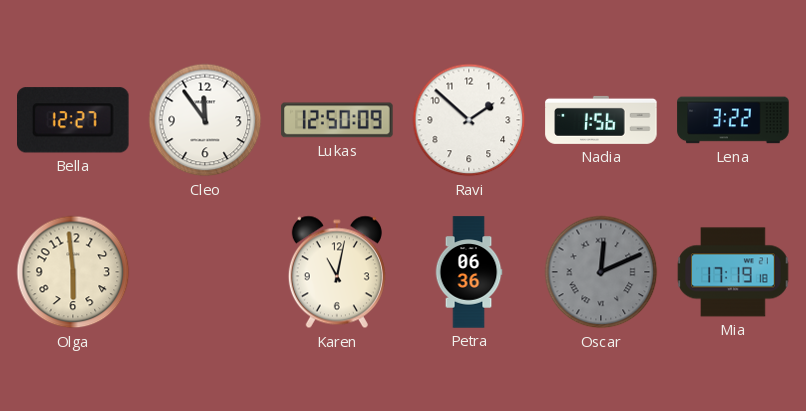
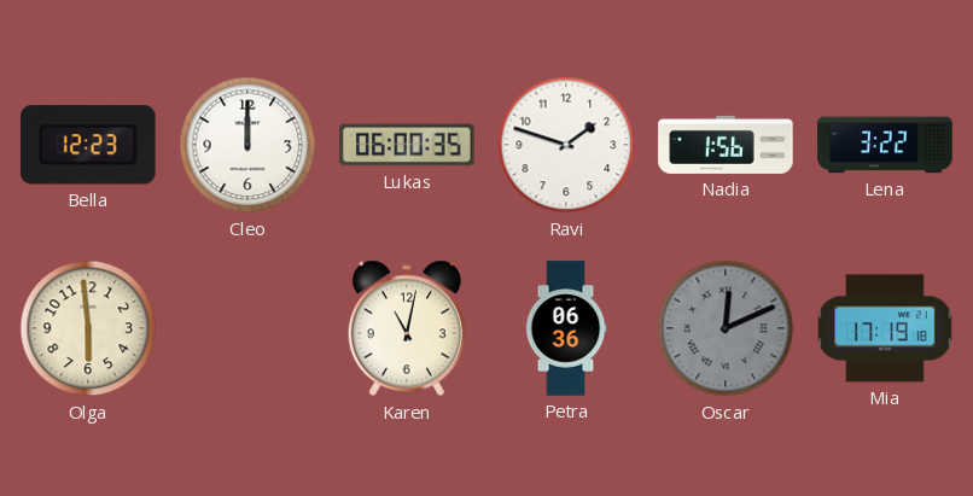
Bella: 12:27 -> 12:23 (89, 145)
Cleo: 11:54 -> 12:00 (247, 145)
Lukas: 12:50 -> 06:00 (407, 145)
Ravi: 1:52 -> 1:48 (566, 145)
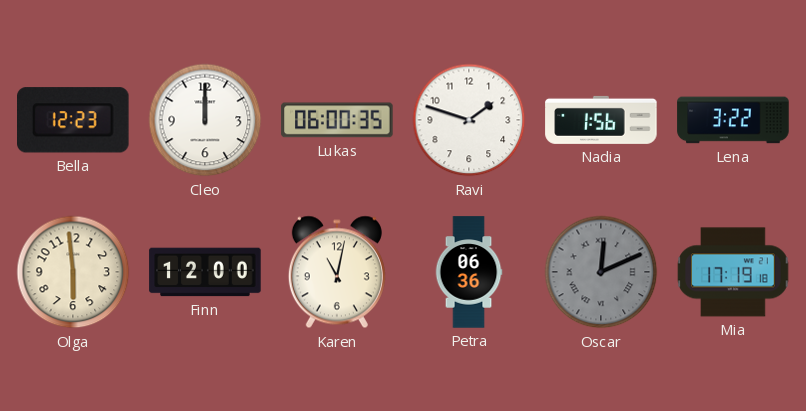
Finn: none -> 12:00 (205, 272)
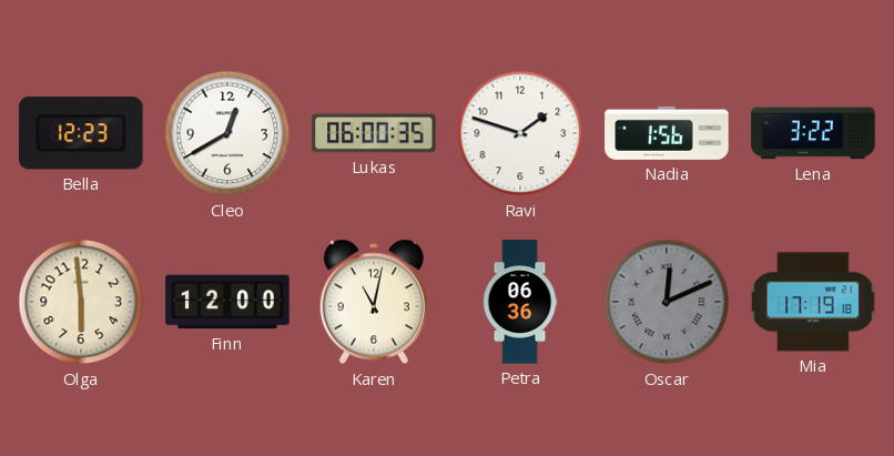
Cleo: 12:00 -> 12:40 (227, 133)
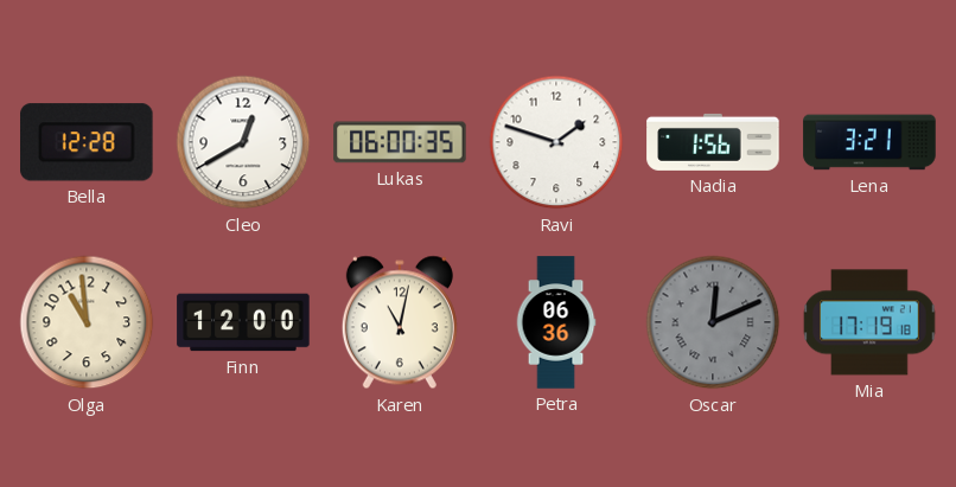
Bella: 12:23 -> 12:28 (88, 142)
Lena: 3:22 -> 3:21 (869, 142)
Olga: 5:59 -> 10:59 (87, 322)
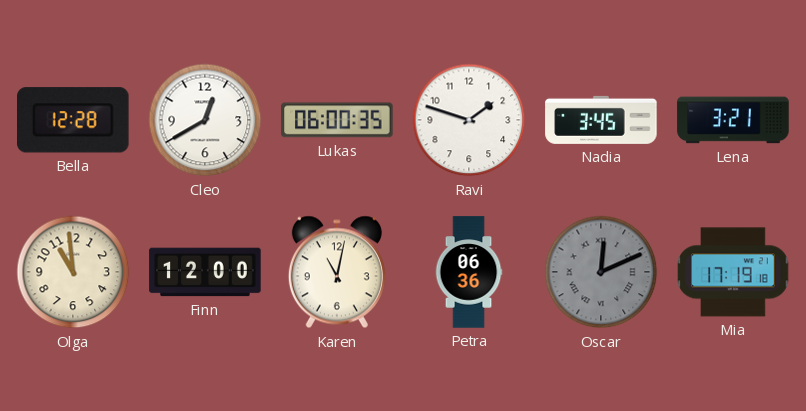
Nadia: 1:56 -> 3:45 (601, 120)
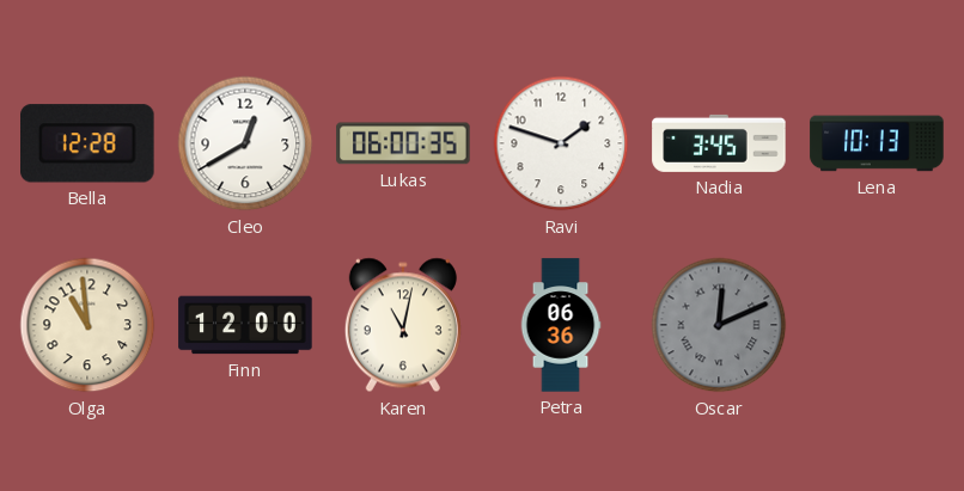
Lena: 3:21 -> 10:13 (877, 143)
Mia: 17:19 -> none (733, 272)
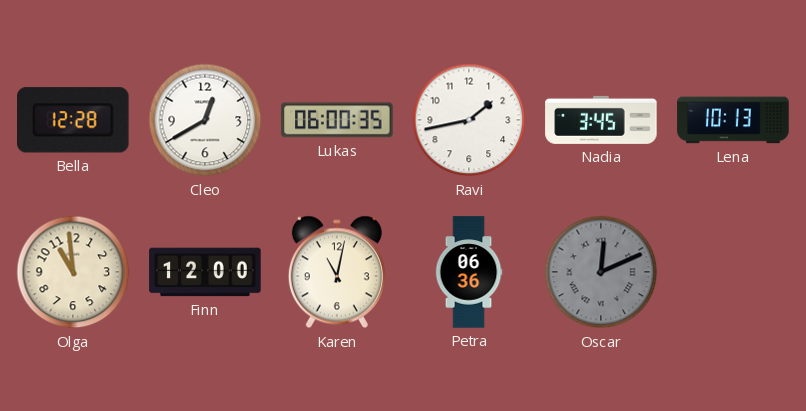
Ravi: 1:48 -> 1:43 (469, 120)
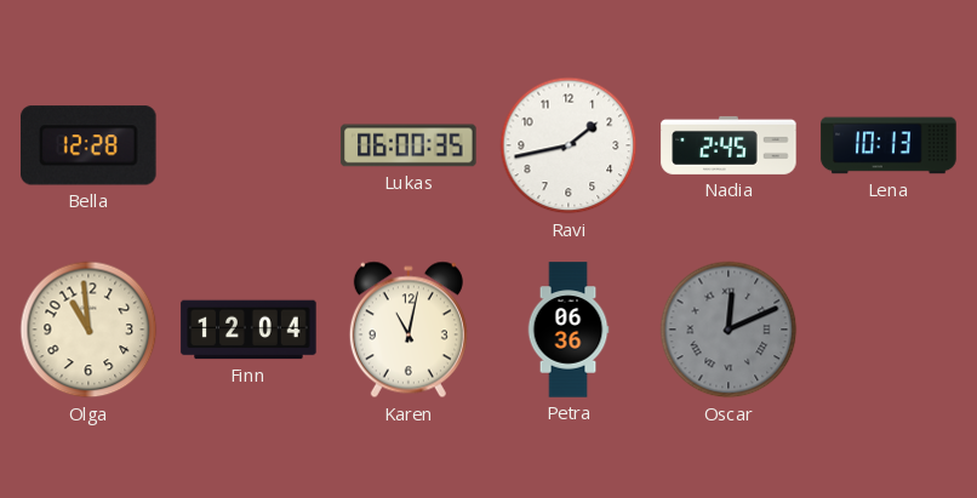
Cleo: 12:40 -> none (205, 120)
Nadia: 3:45 -> 2:45 (729, 145)
Finn: 12:00 -> 12:04 (248, 330)
